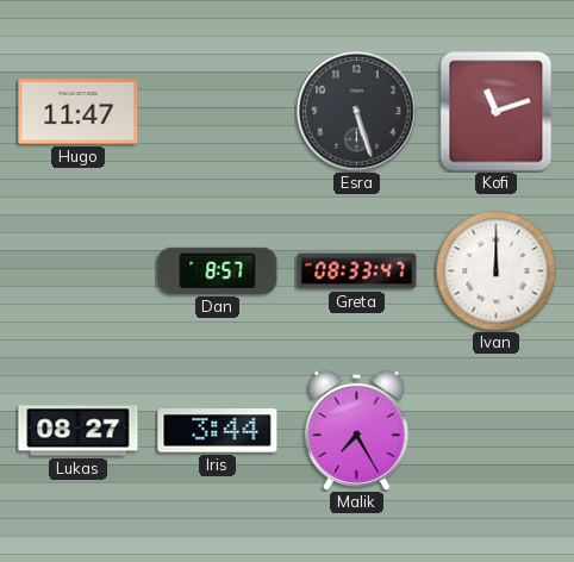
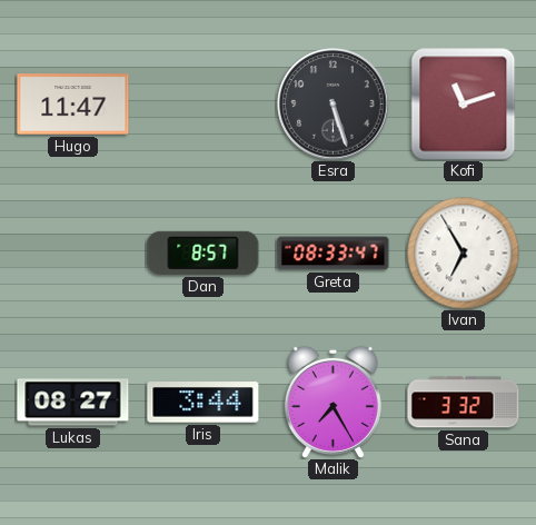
Ivan: 12:00 -> 6:55 (464, 254)
Sana: none -> 3:32 (464, 403)
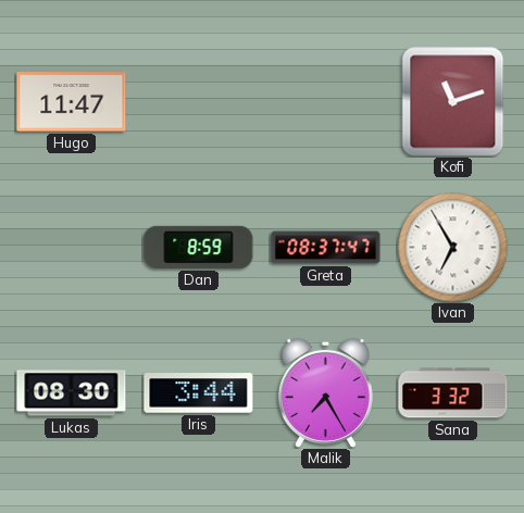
Esra: 5:27 -> none (334, 105)
Dan: 8:57 -> 8:59 (199, 247)
Greta: 08:33 -> 08:37 (326, 248)
Lukas: 08:27 -> 08:30 (72, 393)
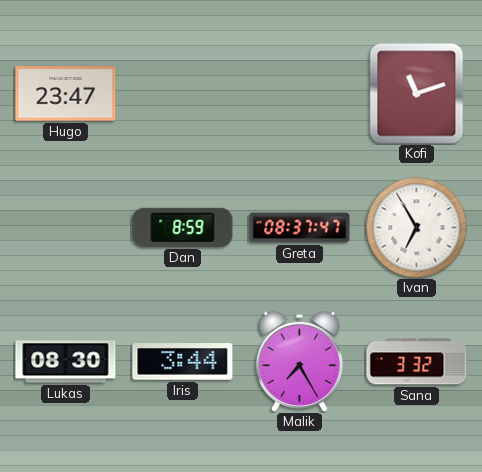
Hugo: 11:47 -> 23:47 (66, 94)
